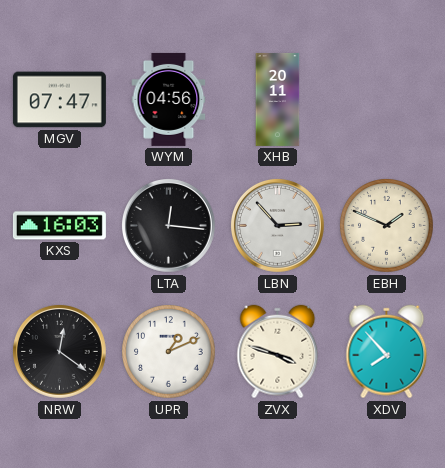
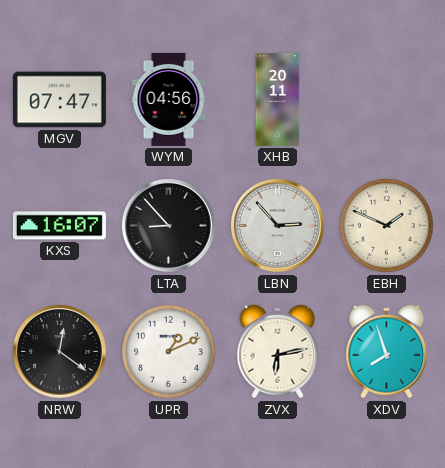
KXS: 16:03 -> 16:07 (59, 226)
LTA: 12:16 -> 8:53 (169, 226)
ZVX: 3:48 -> 6:13 (278, 352)
XDV: 7:53 -> 7:57 (387, 352)
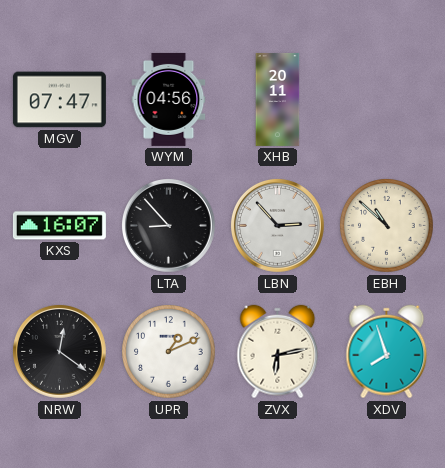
EBH: 1:49 -> 10:52 (387, 226)
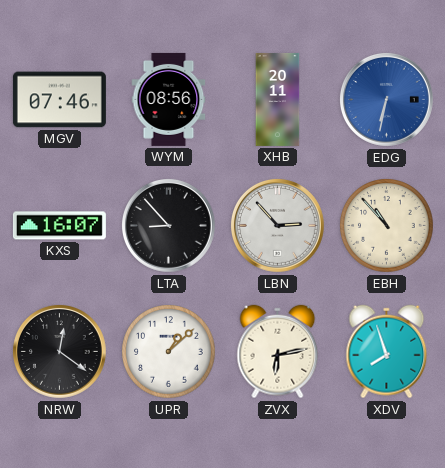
MGV: 07:47 -> 07:46 (59, 100)
WYM: 04:56 -> 08:56 (169, 99)
EDG: none -> 6:32 (387, 100)
EBH: 10:52 -> 10:53 (387, 226)
UPR: 1:11 -> 1:08 (169, 352)
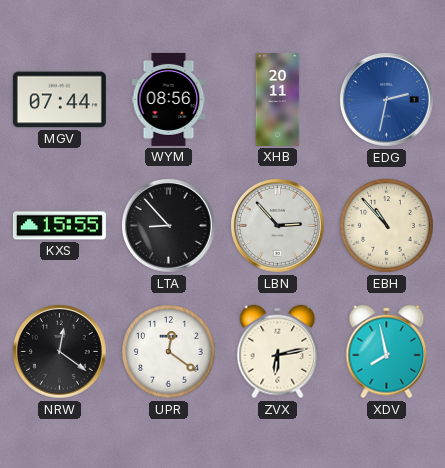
MGV: 07:46 -> 07:44 (59, 100)
EDG: 6:32 -> 2:32 (387, 100)
KXS: 16:07 -> 15:55 (59, 226)
UPR: 1:08 -> 12:21 (169, 352)
XDV: 7:57 -> 7:58 (387, 352)
